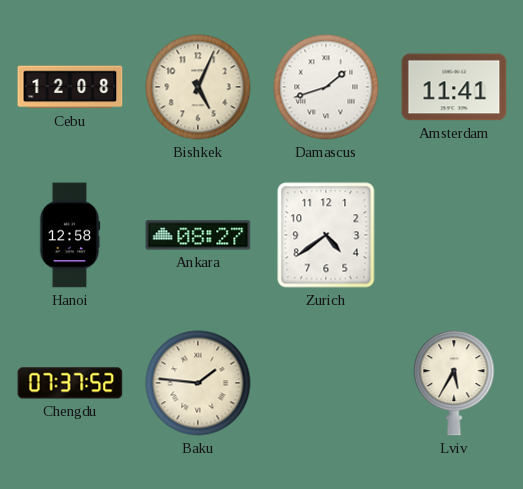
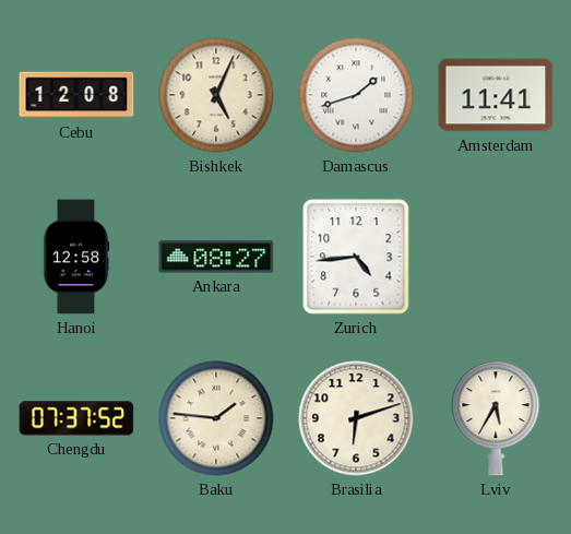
Zurich: 4:39 -> 4:44 (356, 257)
Brasilia: none -> 6:12 (356, 418)
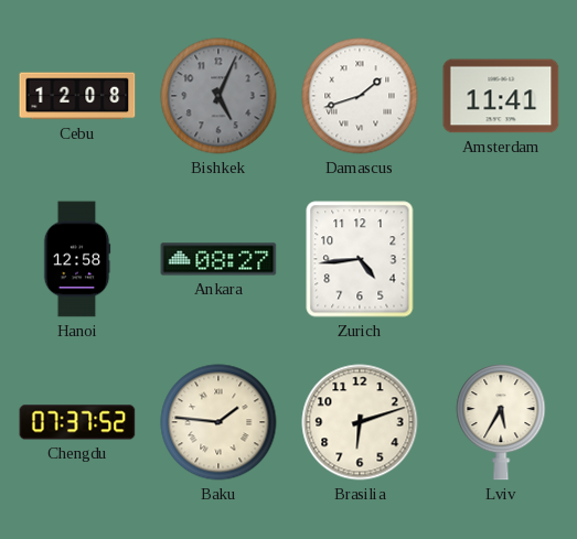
Bishkek dial: cream -> grey (218, 96)
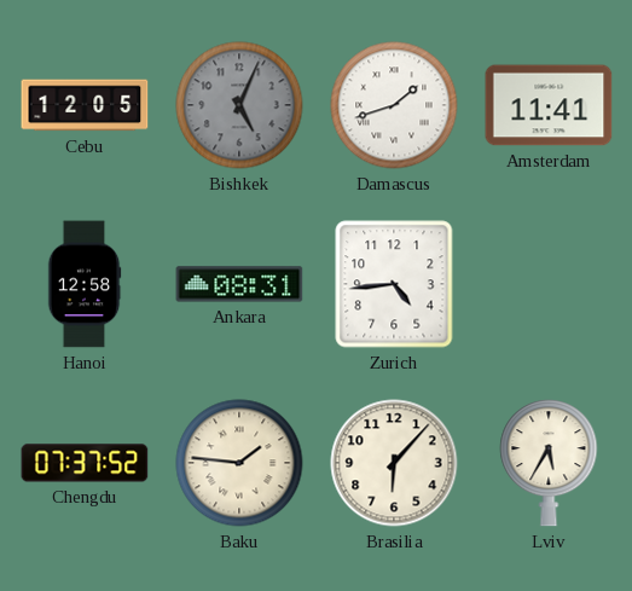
Cebu: 12:08 -> 12:05 (85, 105)
Ankara: 08:27 -> 08:31 (239, 284)
Brasilia: 6:12 -> 6:07 (394, 463)
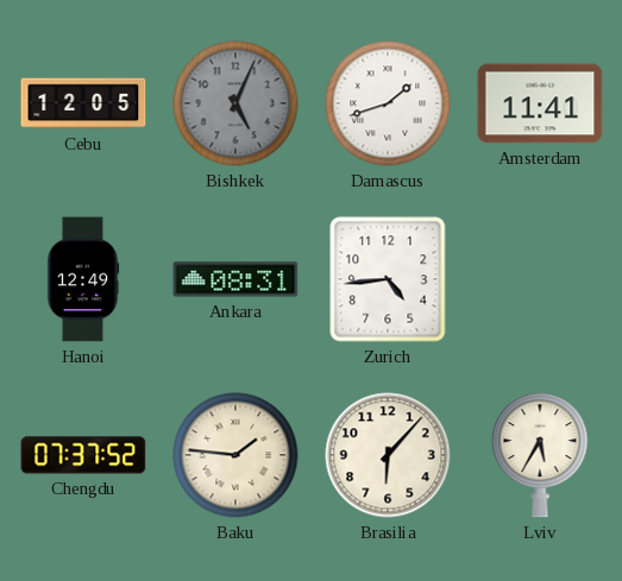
Hanoi: 12:58 -> 12:49 (83, 279)
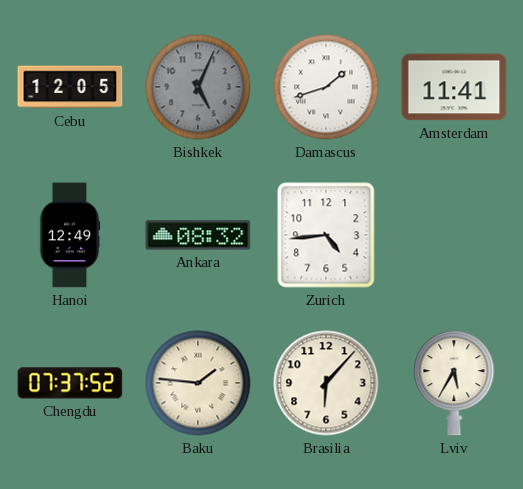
Ankara: 08:31 -> 08:32 (198, 235)
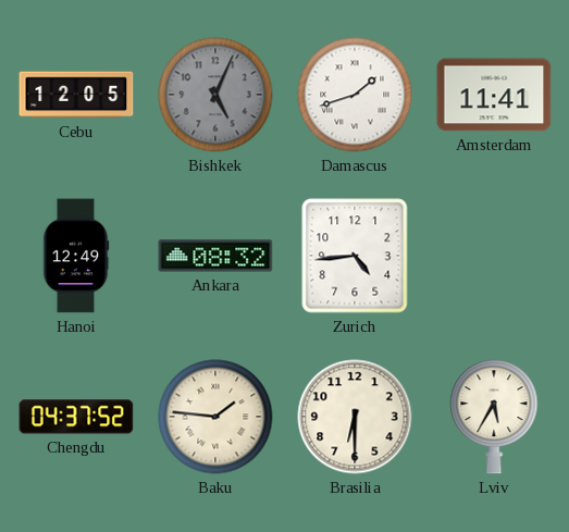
Chengdu: 07:37 -> 04:37 (76, 417)
Brasilia: 6:07 -> 6:30 (355, 417)
